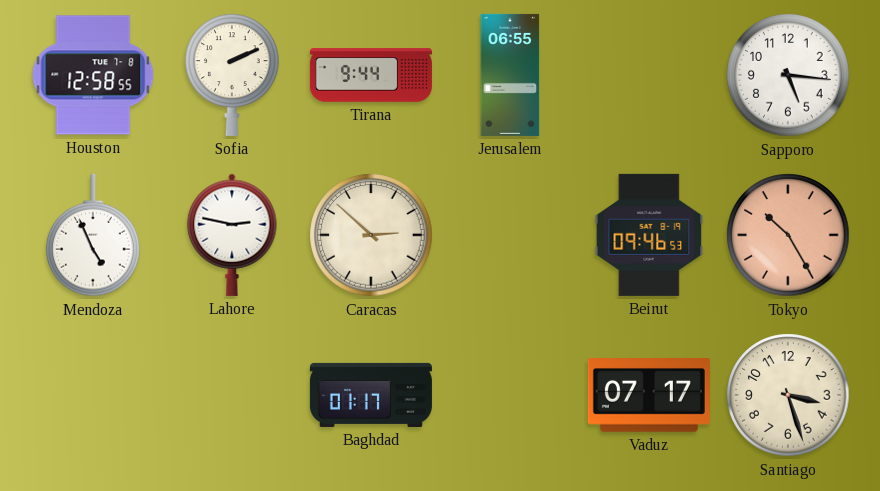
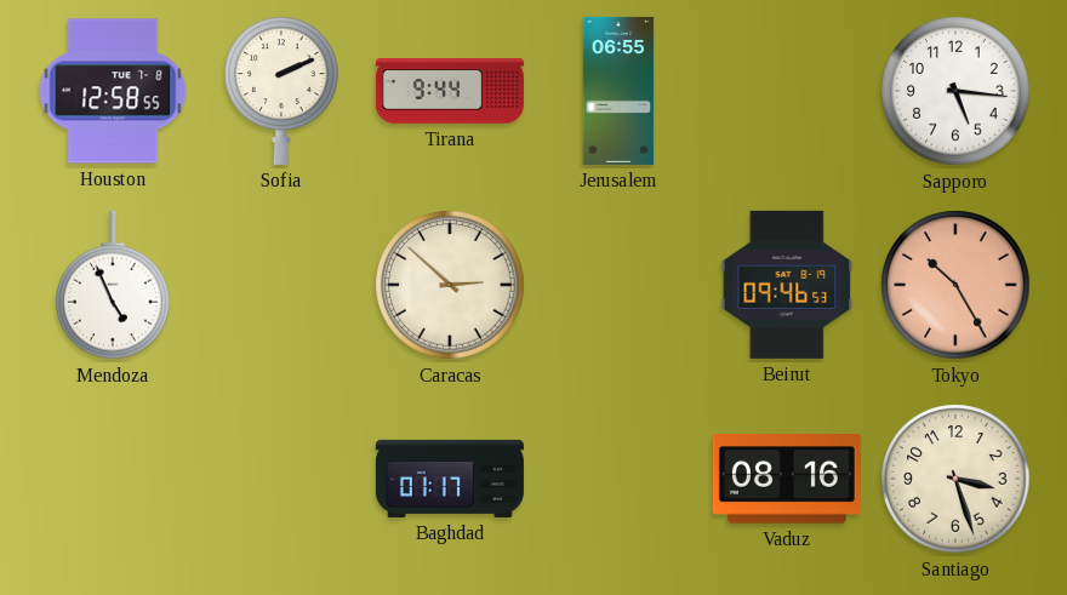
Lahore: 2:47 -> none (232, 235)
Vaduz: 07:17 -> 08:16 (787, 480)
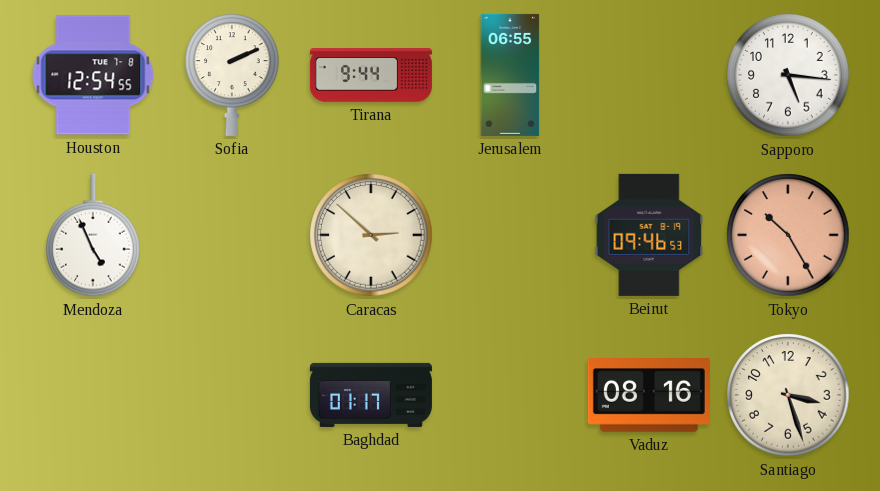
Houston: 12:58 -> 12:54 (93, 75)
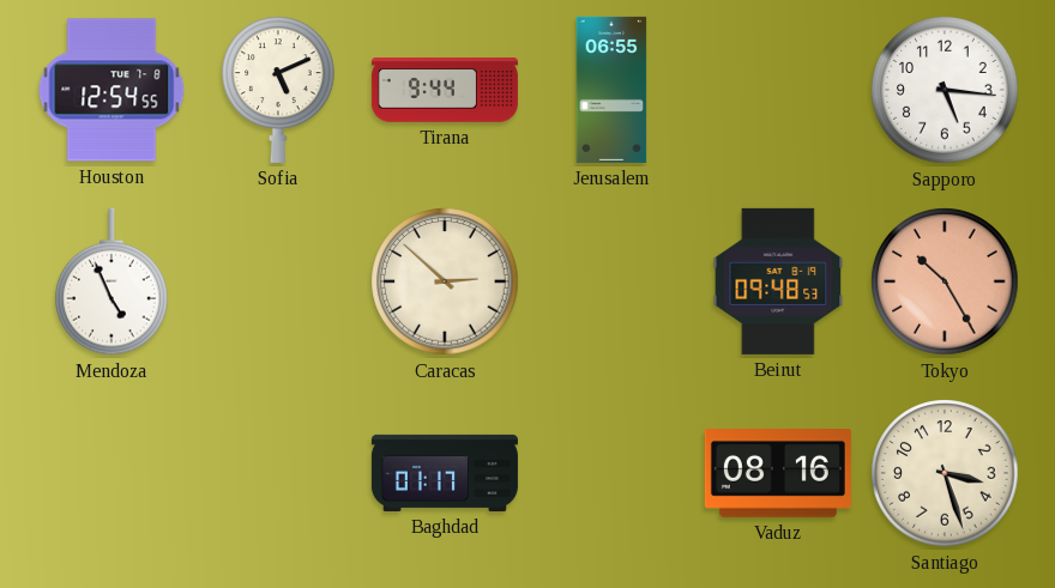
Sofia: 2:11 -> 5:11 (278, 90)
Beirut: 09:46 -> 09:48 (778, 281)
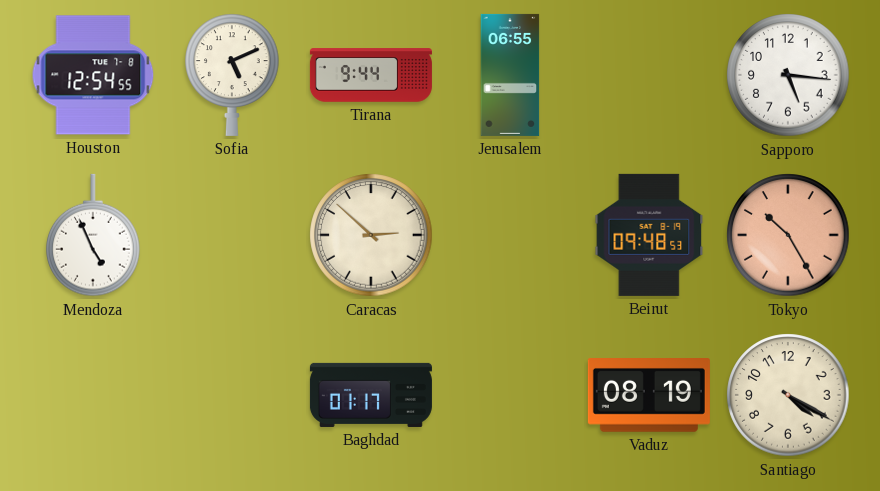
Vaduz: 08:16 -> 08:19 (649, 396)
Santiago: 3:27 -> 4:20 (788, 395)
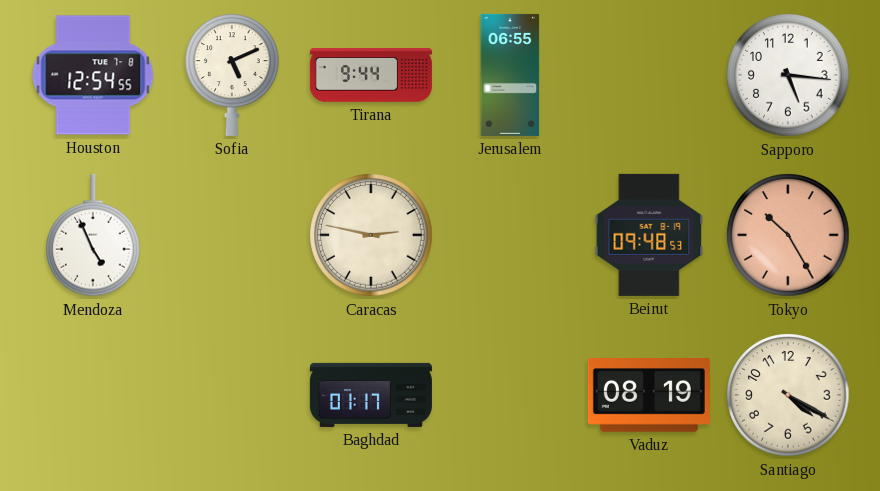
Caracas: 2:52 -> 2:47 (371, 235)
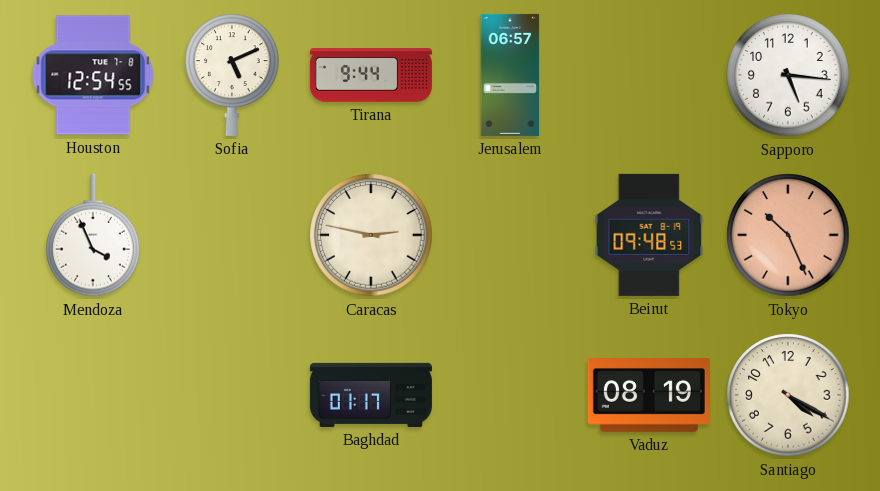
Jerusalem: 06:55 -> 06:57 (510, 75)
Mendoza: 4:56 -> 3:56 (93, 235)
Tokyo: 10:25 -> 10:26 (788, 235)
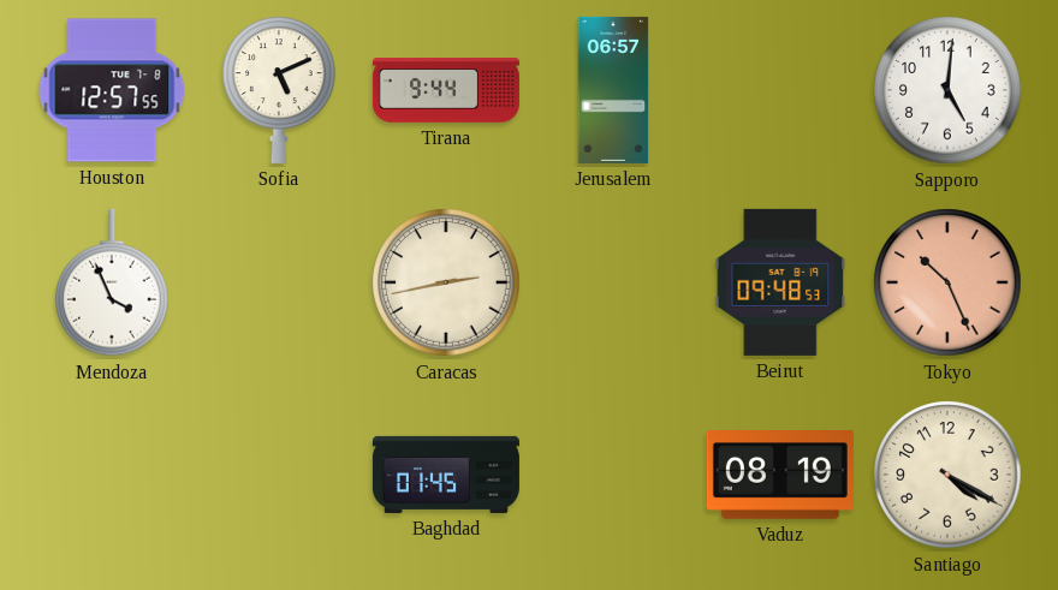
Houston: 12:54 -> 12:57 (112, 90)
Sapporo: 5:16 -> 5:01 (947, 90)
Caracas: 2:47 -> 2:43 (446, 282)
Baghdad: 01:17 -> 01:45 (446, 475)
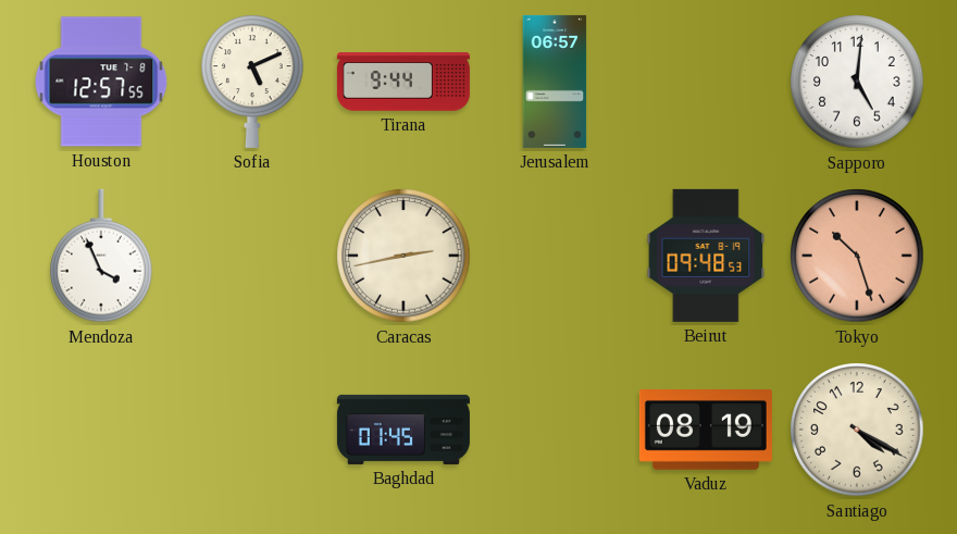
Tokyo: 10:26 -> 10:27 (857, 256)
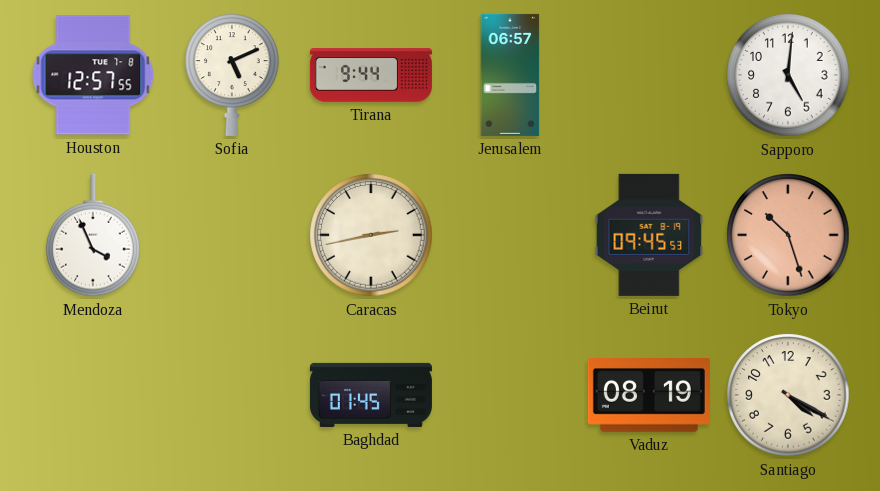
Beirut: 09:48 -> 09:45 (649, 235)
